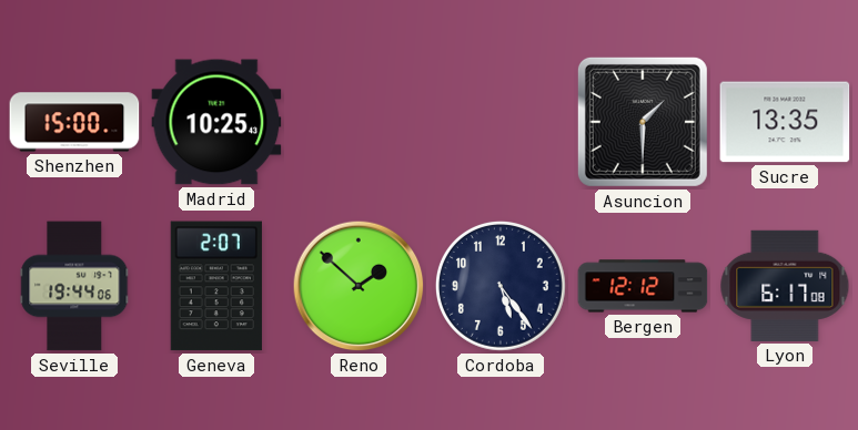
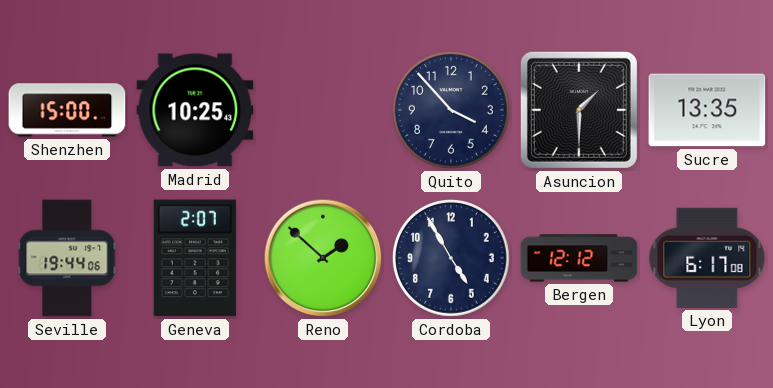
Quito: none -> 3:53 (451, 110)
Cordoba: 5:24 -> 4:55 (451, 258)
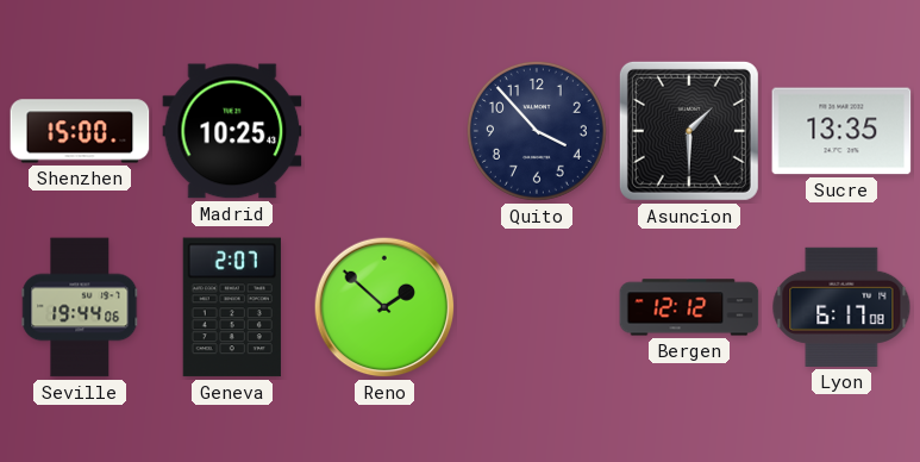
Cordoba: 4:55 -> none (451, 258)
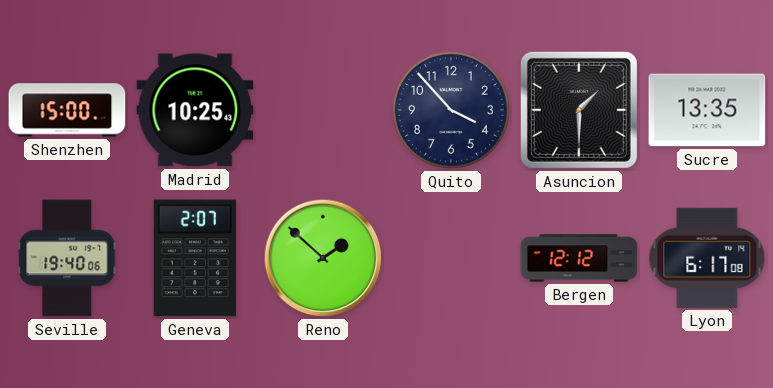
Seville: 19:44 -> 19:40 (67, 258)
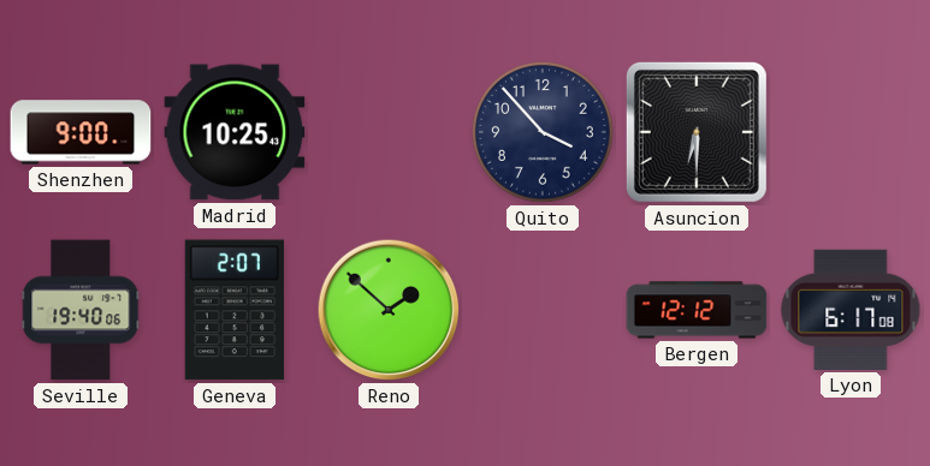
Shenzhen: 15:00 -> 9:00 (81, 132)
Asuncion: 1:30 -> 6:30 (697, 132)
Sucre: 13:35 -> none (707, 110)
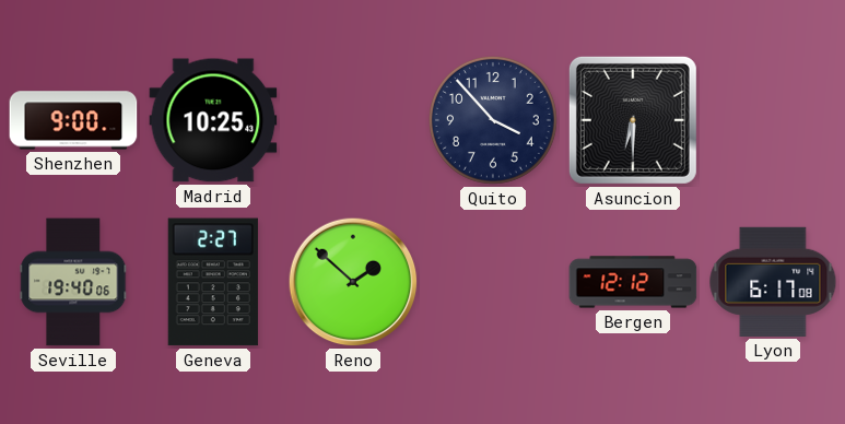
Geneva: 2:07 -> 2:27 (213, 282)
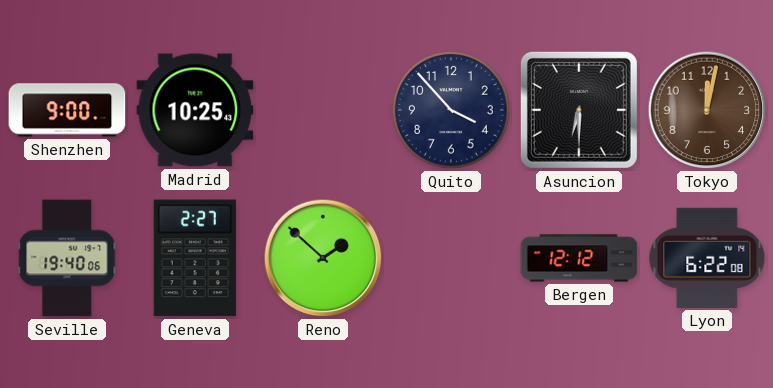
Tokyo: none -> 12:02 (707, 110)
Lyon: 6:17 -> 6:22 (707, 258)
